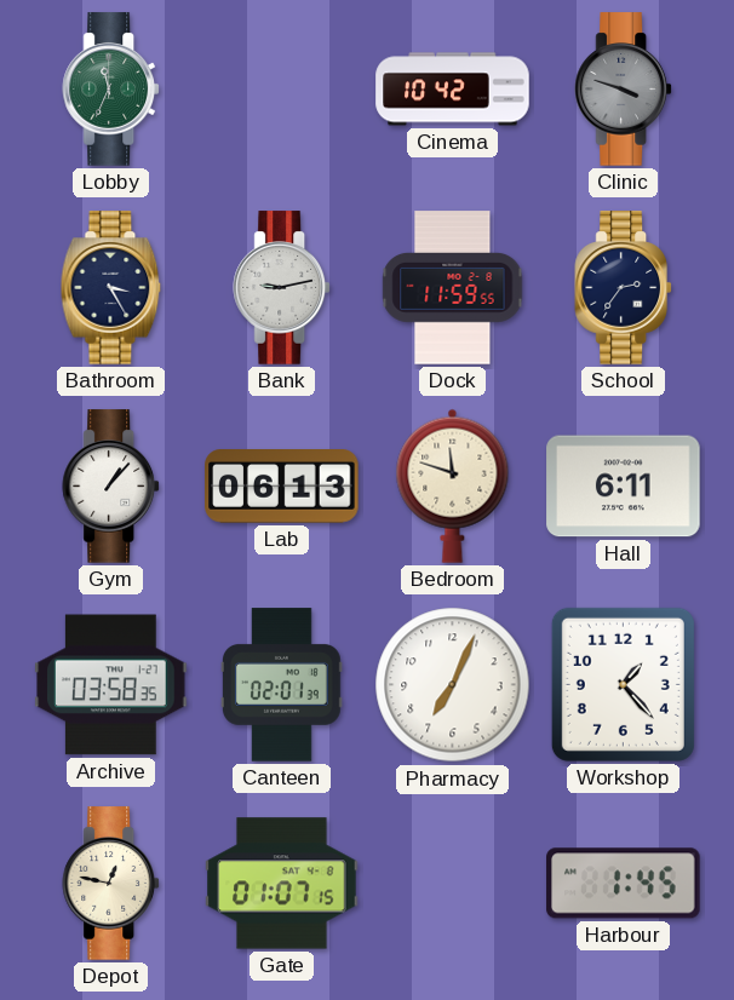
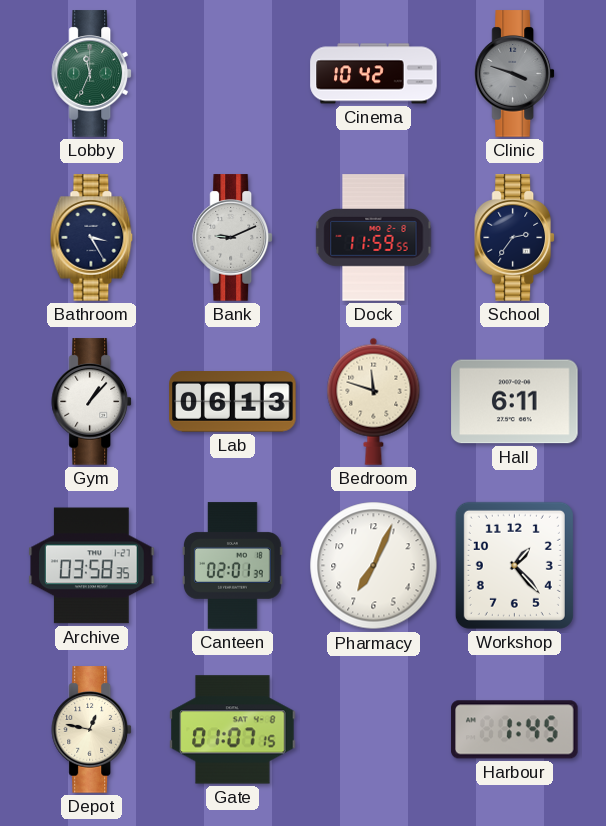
Bank: 9:13 -> 9:11 (232, 238)
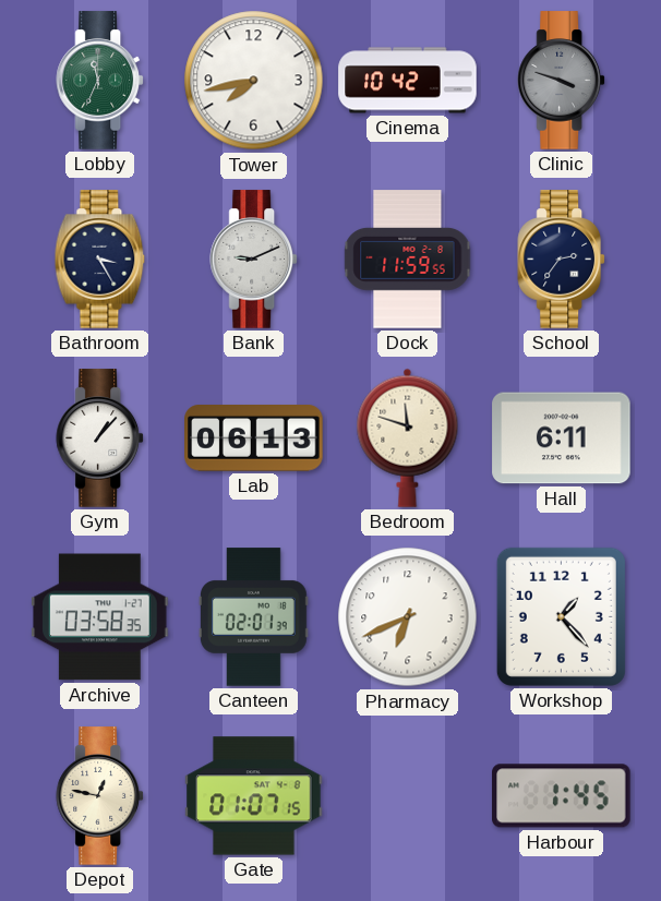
Tower: none -> 7:43 (254, 81)
Pharmacy: 7:04 -> 6:41 (408, 617)
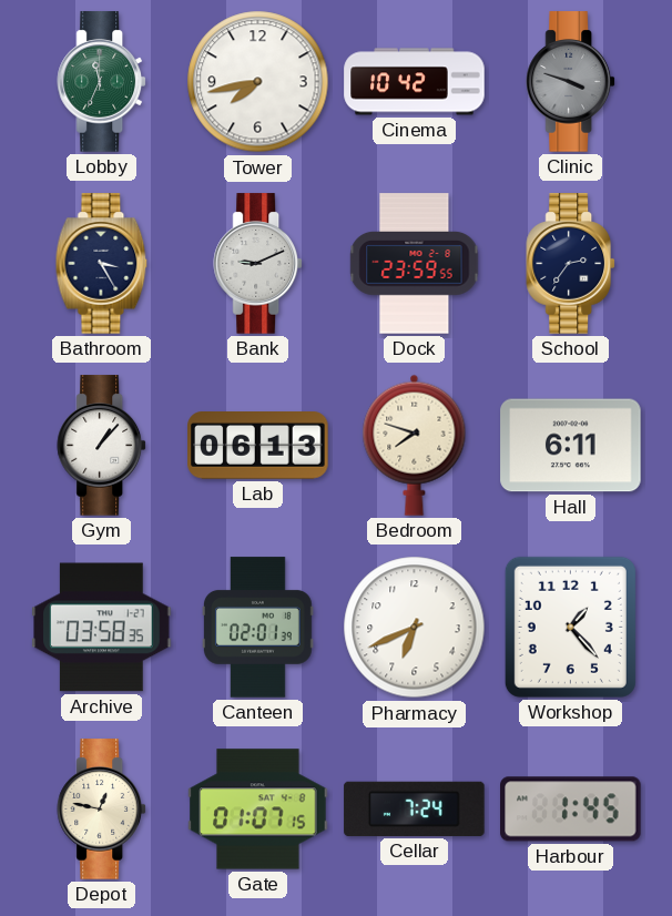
Dock: 11:59 -> 23:59 (415, 264)
Bedroom: 11:48 -> 7:48 (415, 445)
Cellar: none -> 7:24 (415, 808)
